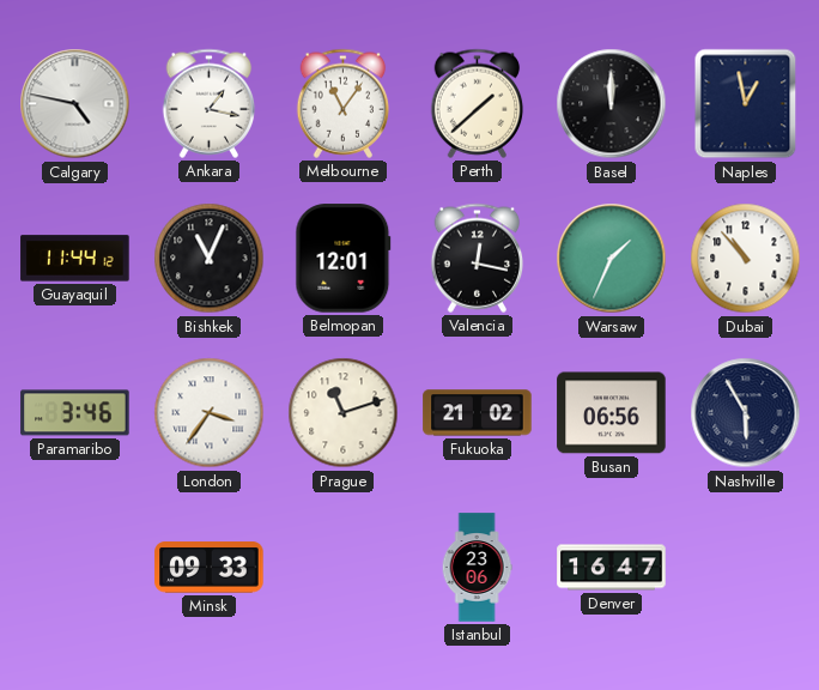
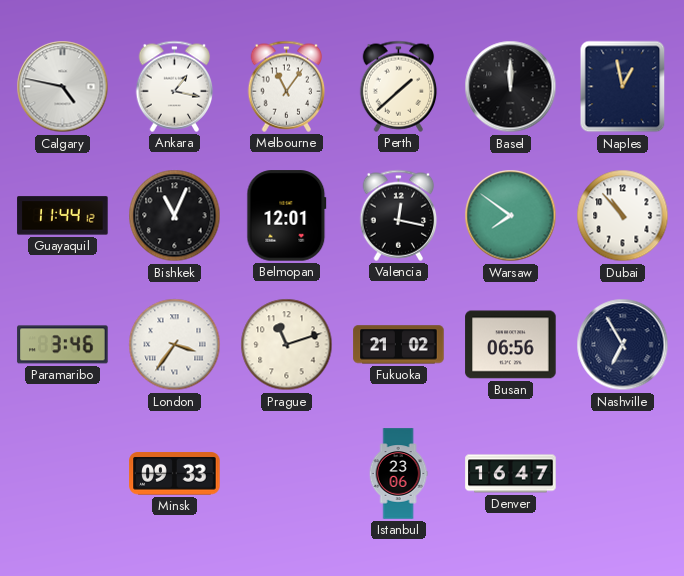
Warsaw: 1:34 -> 7:51 (511, 216)
Nashville: 5:55 -> 6:55 (623, 345)
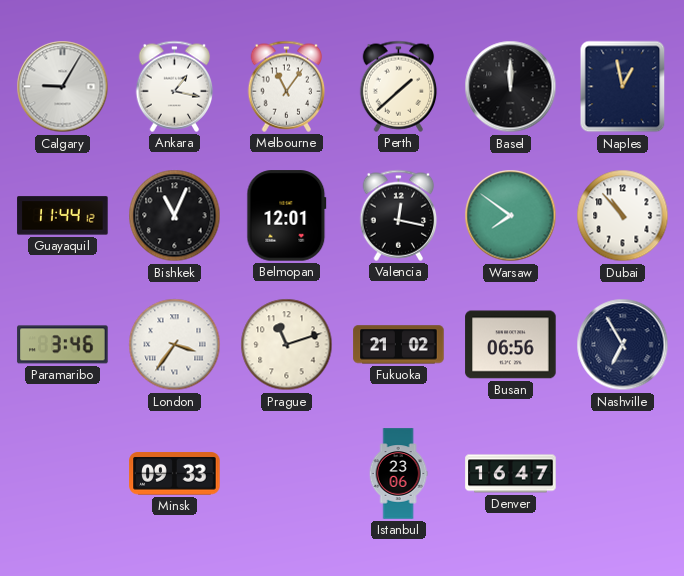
Calgary: 4:47 -> 9:05 (63, 87)
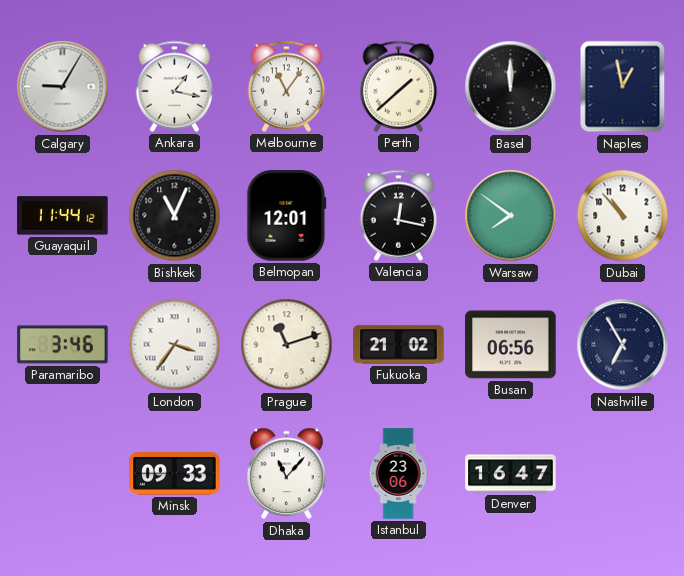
Dhaka: none -> 11:07 (287, 474)
